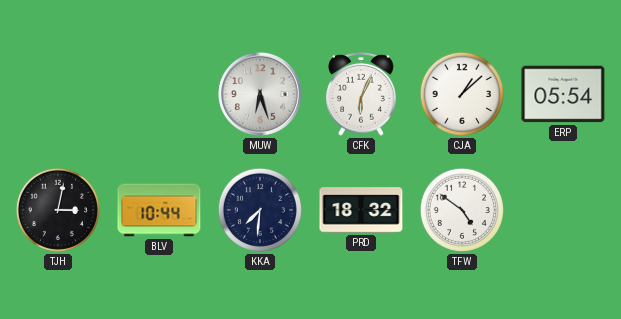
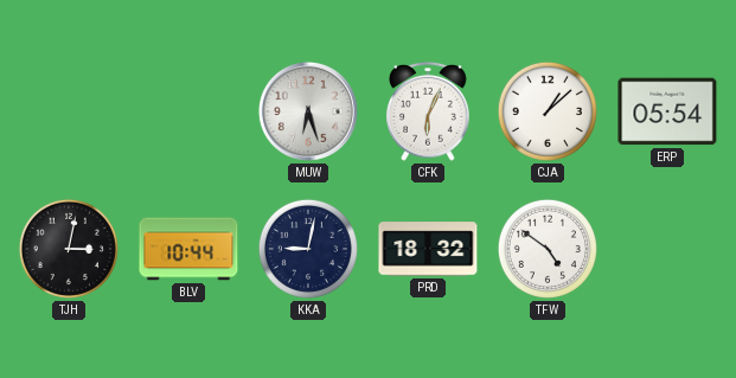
KKA: 7:31 -> 9:02 (308, 249)
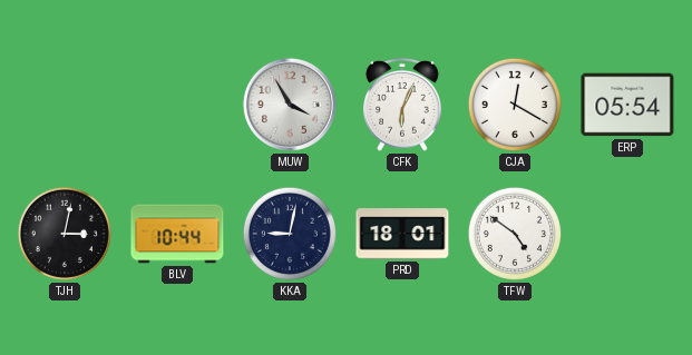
MUW: 6:27 -> 3:55 (290, 105)
CJA: 1:08 -> 12:20 (515, 105)
PRD: 18:32 -> 18:01 (402, 234)
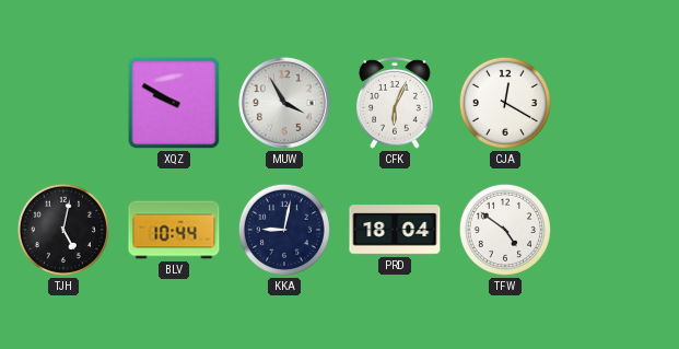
XQZ: none -> 9:50 (174, 103)
ERP: 05:54 -> none (627, 105)
TJH: 3:02 -> 5:02 (63, 230)
PRD: 18:01 -> 18:04 (395, 230)
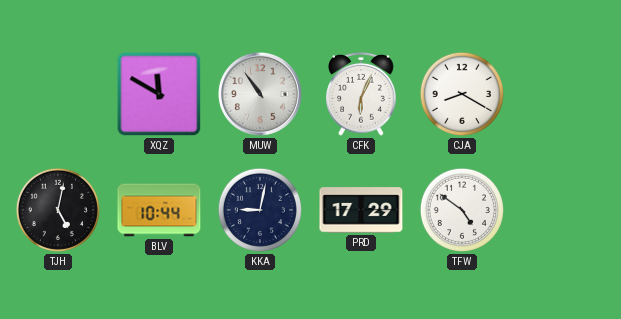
XQZ: 9:50 -> 11:50 (159, 94)
MUW: 3:55 -> 10:54 (260, 94)
CJA: 12:20 -> 8:20 (462, 94)
PRD: 18:04 -> 17:29 (361, 210)
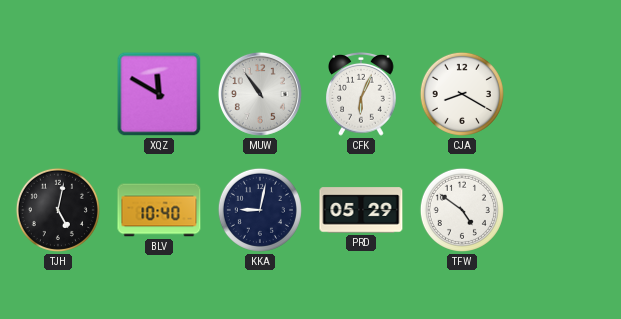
BLV: 10:44 -> 10:40 (159, 210)
PRD: 17:29 -> 05:29 (361, 210)
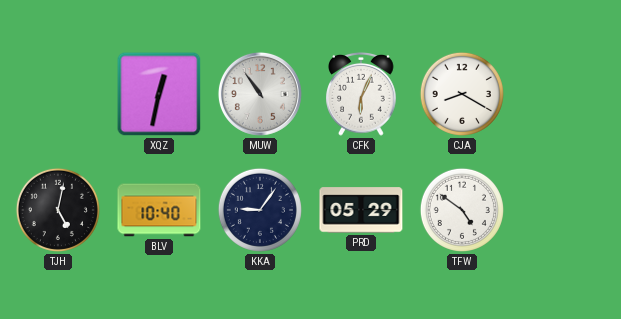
XQZ: 11:50 -> 12:32 (159, 94)
KKA: 9:02 -> 9:06 (260, 210)
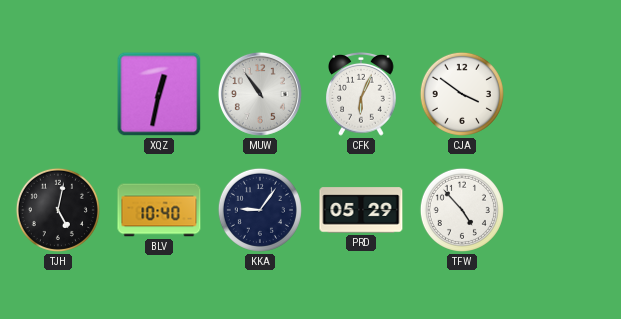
CJA: 8:20 -> 3:51 (462, 94)
TFW: 4:51 -> 4:53 (462, 210)
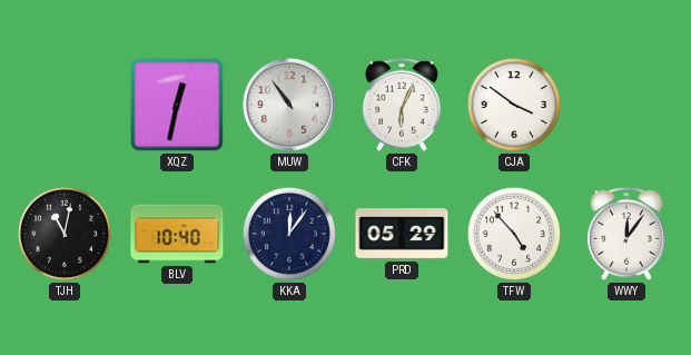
TJH: 5:02 -> 11:02 (65, 234)
KKA: 9:06 -> 12:06 (289, 234)
WWY: none -> 12:06 (626, 234)
